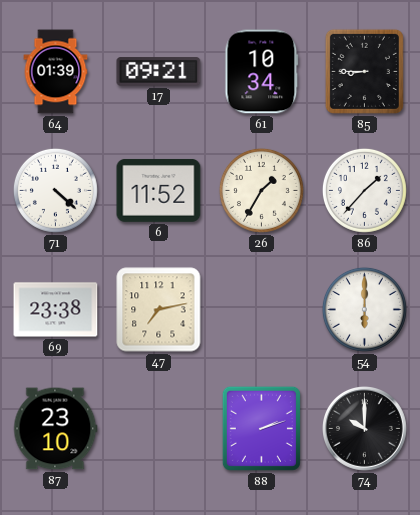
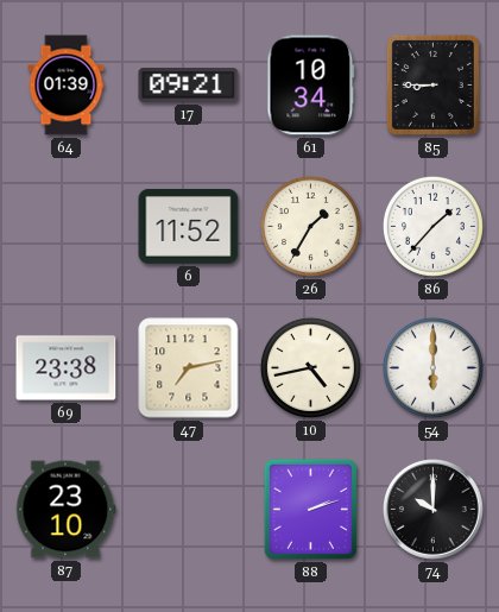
71: 4:22 -> none (55, 190)
10: none -> 4:43 (310, 367)
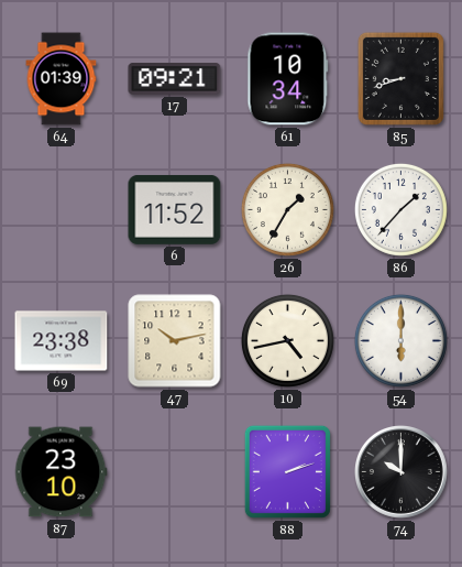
85: 8:45 -> 8:42 (400, 78)
47: 7:13 -> 10:13 (175, 341)
